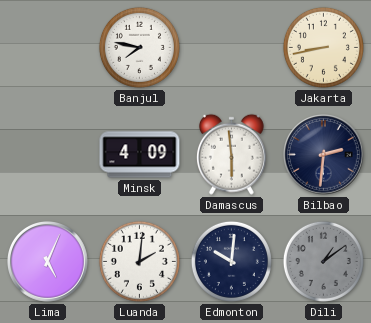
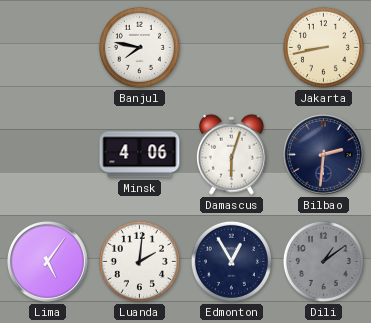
Minsk: 4:09 -> 4:06 (140, 155)
Damascus: 5:59 -> 6:03 (231, 154)
Lima: 5:04 -> 5:06 (48, 262)
Edmonton: 10:01 -> 12:55 (231, 261)
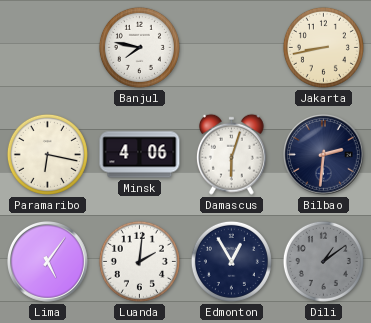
Paramaribo: none -> 6:17 (47, 154)
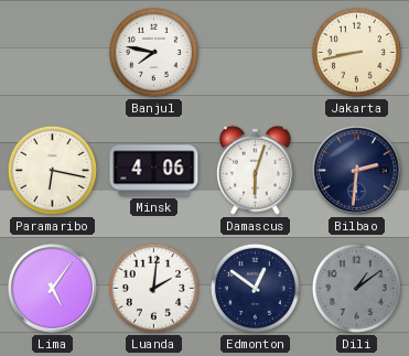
Edmonton: 12:55 -> 12:51 (255, 288)
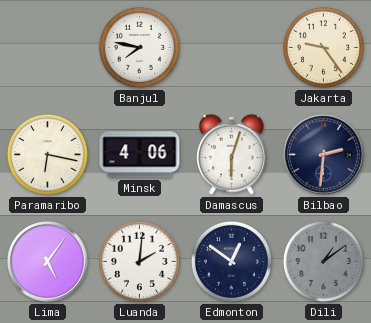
Jakarta: 8:43 -> 9:24 (323, 47)
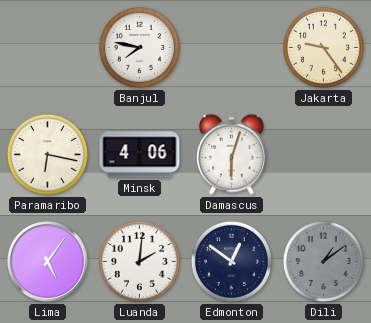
Bilbao: 2:31 -> none (324, 155)
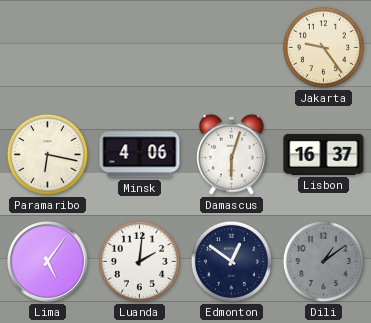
Banjul: 7:47 -> none (139, 47)
Lisbon: none -> 16:37 (324, 154)
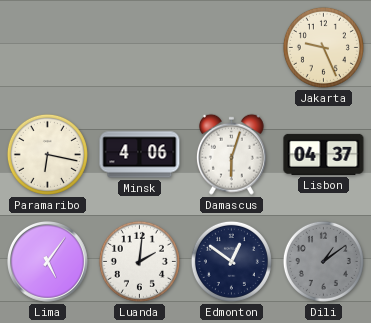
Jakarta: 9:24 -> 9:26 (323, 47)
Lisbon: 16:37 -> 04:37 (324, 154)
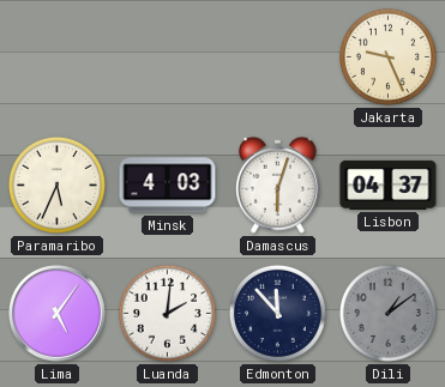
Paramaribo: 6:17 -> 5:34 (56, 185)
Minsk: 4:06 -> 4:03 (168, 186)
Edmonton: 12:51 -> 11:53 (277, 313)
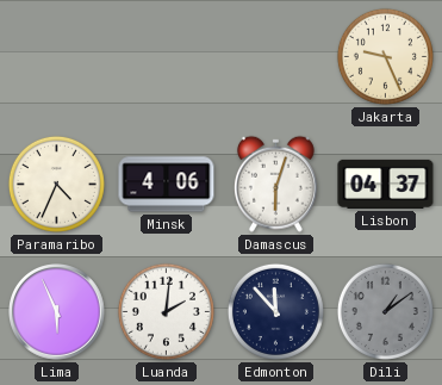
Paramaribo: 5:34 -> 4:34 (56, 184)
Minsk: 4:03 -> 4:06 (167, 185)
Lima: 5:06 -> 5:56 (57, 312)
